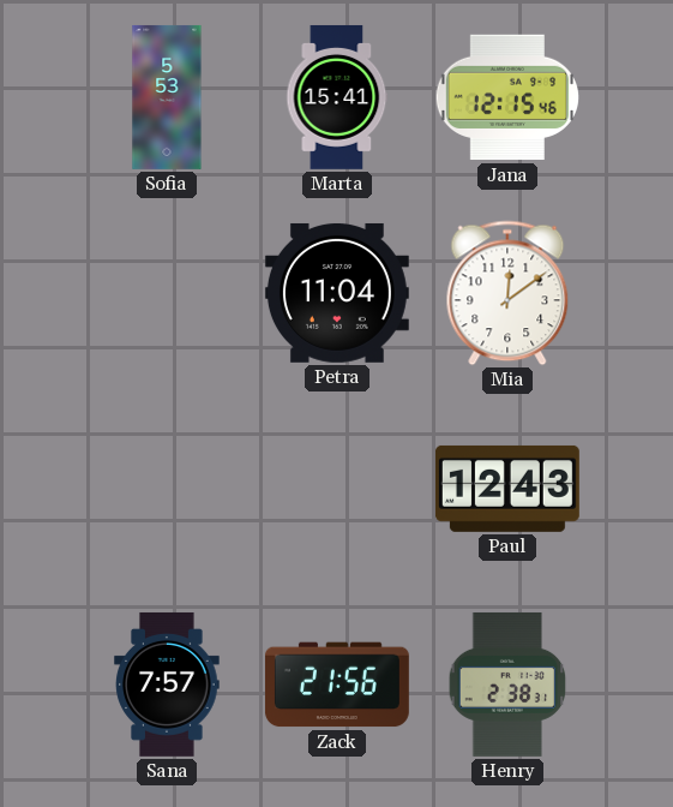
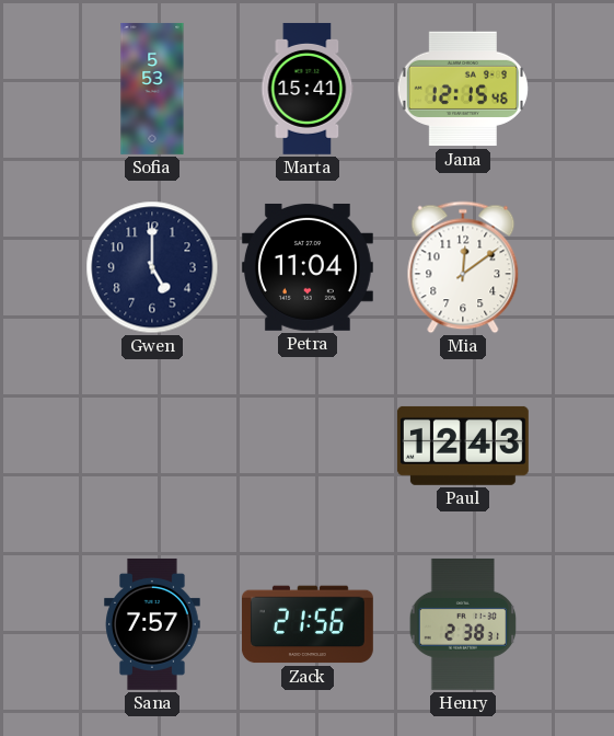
Gwen: none -> 5:00 (152, 267)
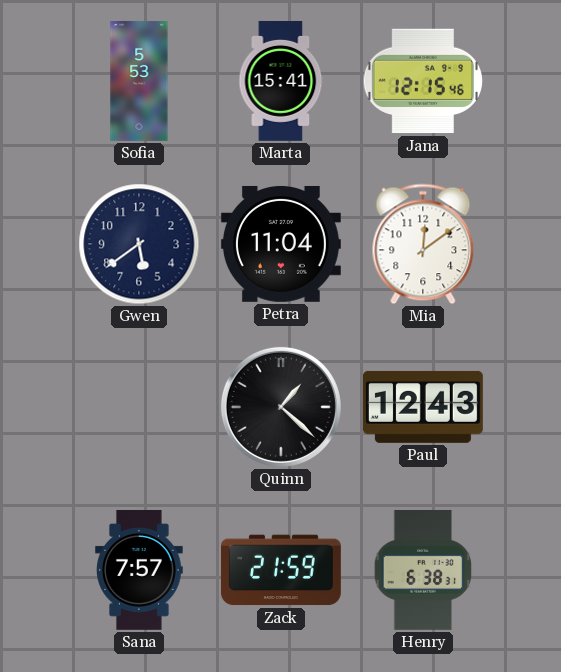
Gwen: 5:00 -> 5:39 (139, 244)
Quinn: none -> 1:22 (281, 407)
Zack: 21:56 -> 21:59 (281, 570)
Henry: 2:38 -> 6:38 (423, 570)
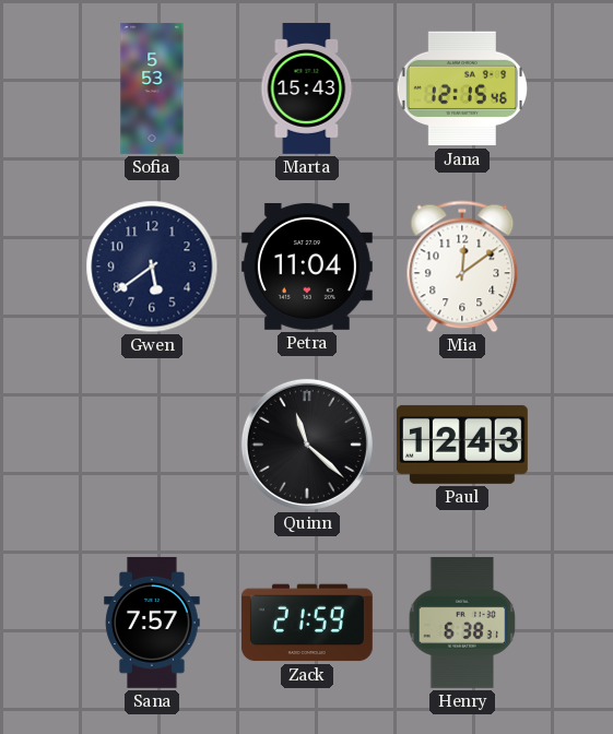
Marta: 15:41 -> 15:43 (307, 88)
Quinn: 1:22 -> 11:22 (307, 445)
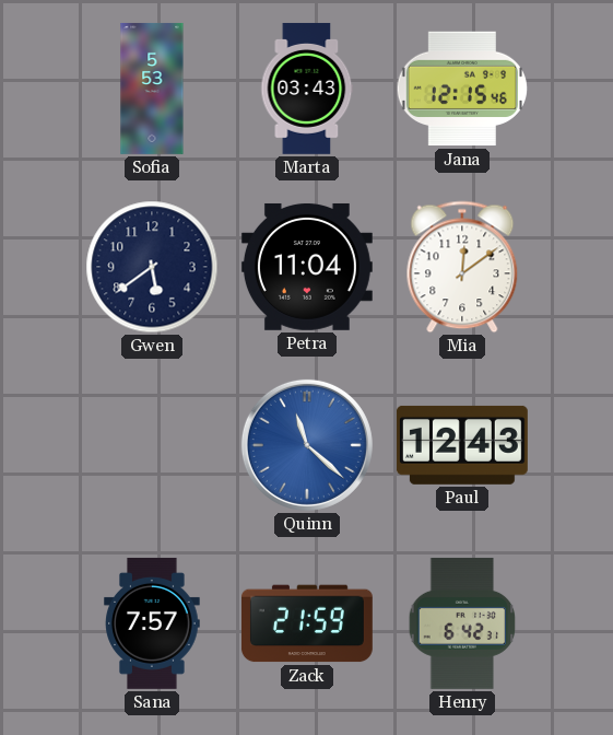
Marta: 15:43 -> 03:43 (307, 89)
Quinn dial: black -> blue (307, 445)
Henry: 6:38 -> 6:42 (462, 623)
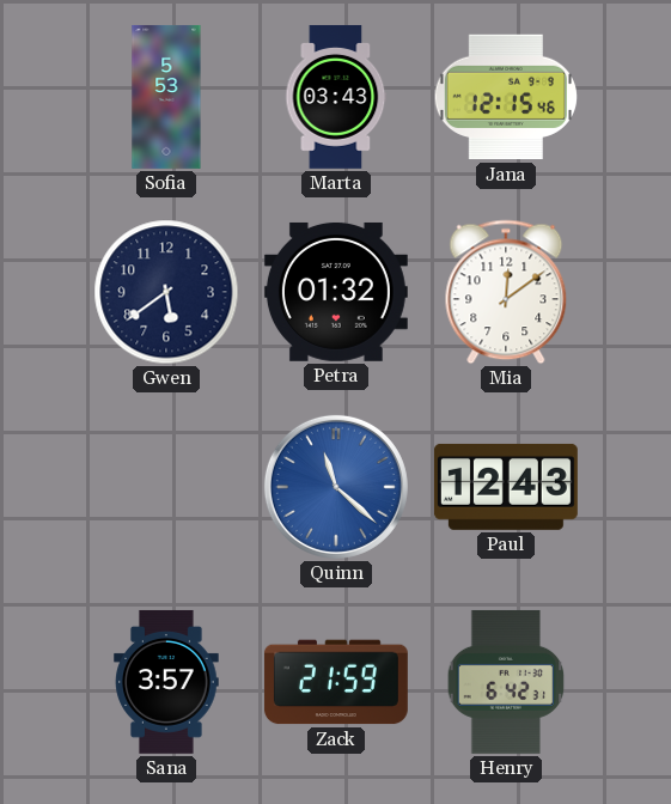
Petra: 11:04 -> 01:32 (336, 292)
Sana: 7:57 -> 3:57 (166, 682)
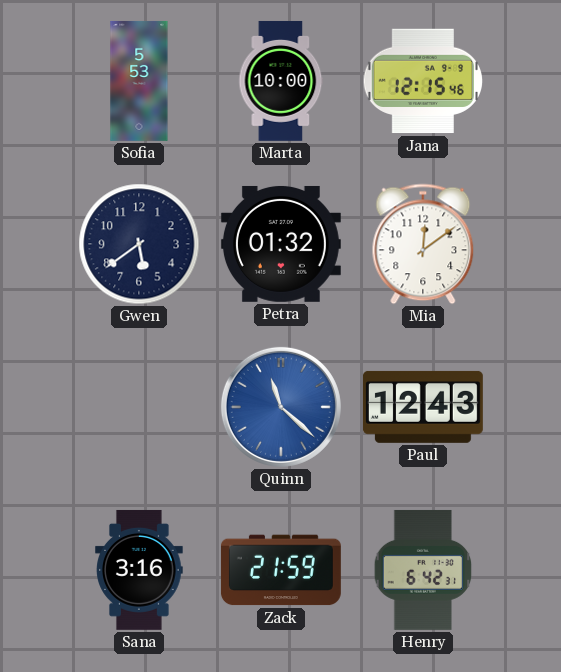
Marta: 03:43 -> 10:00 (281, 81)
Sana: 3:57 -> 3:16 (139, 570)
